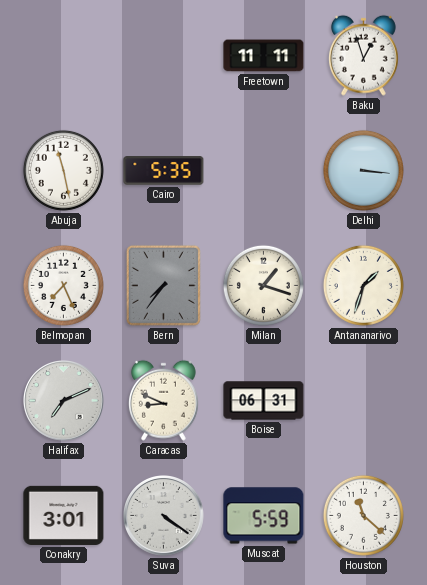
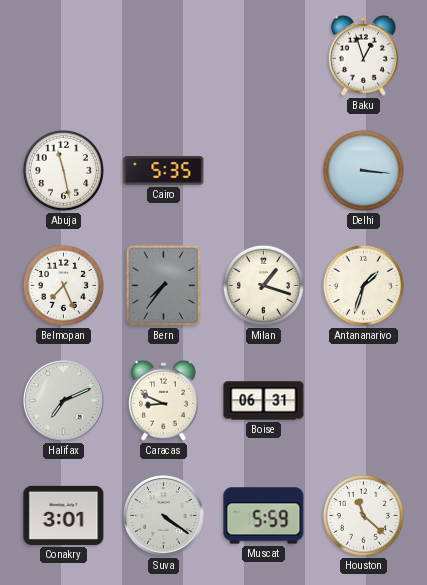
Freetown: 11:11 -> none (264, 56)
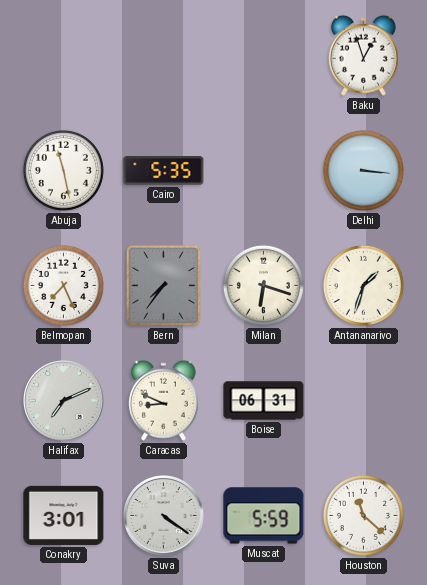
Milan: 1:18 -> 6:18 (263, 285)
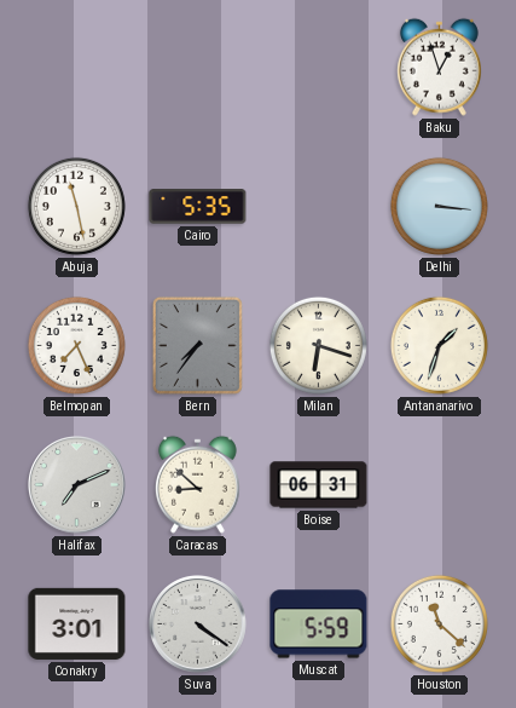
Caracas: 8:49 -> 8:52 (197, 484)
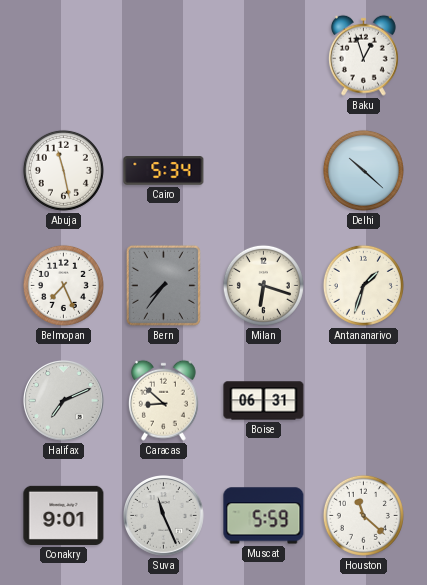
Cairo: 5:35 -> 5:34 (164, 171)
Delhi: 3:16 -> 10:22 (363, 170)
Conakry: 3:01 -> 9:01 (64, 515)
Suva: 4:21 -> 11:26 (164, 516)
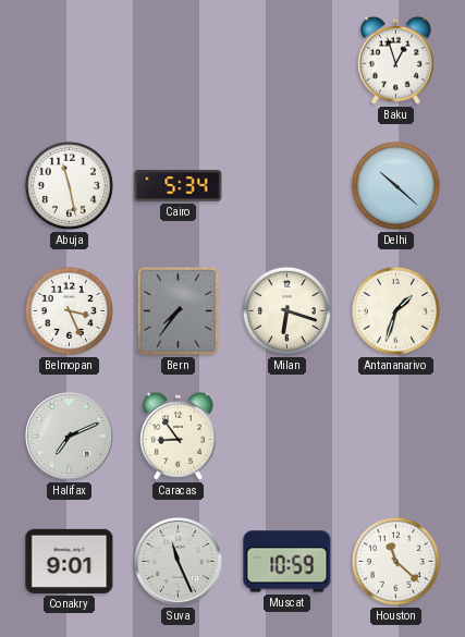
Belmopan: 7:26 -> 3:26 (69, 310)
Caracas: 8:52 -> 8:54 (178, 436)
Boise: 06:31 -> none (264, 401)
Muscat: 5:59 -> 10:59 (287, 562)
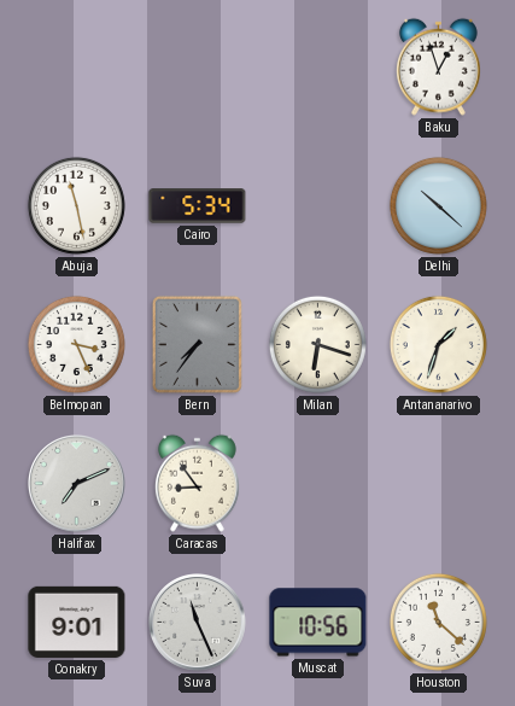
Muscat: 10:59 -> 10:56 (318, 623)
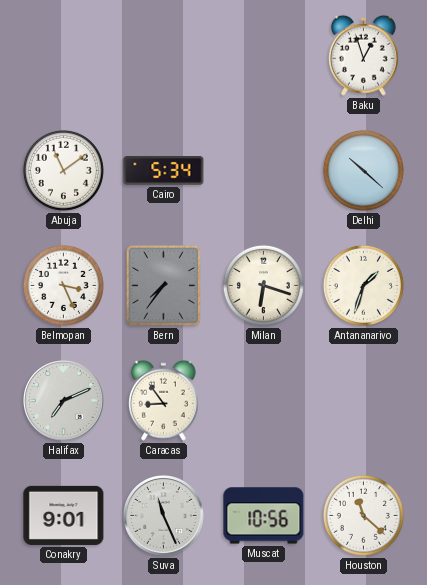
Abuja: 11:28 -> 11:09 (63, 170)
